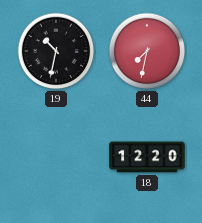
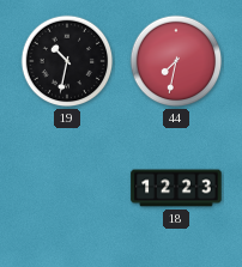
18: 12:20 -> 12:23 (176, 188)
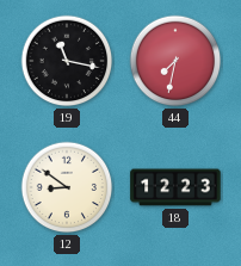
19: 10:32 -> 11:17 (67, 61)
12: none -> 8:51 (67, 187)
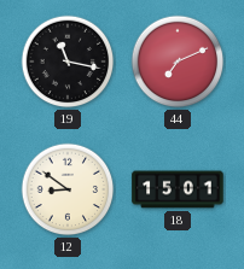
44: 7:32 -> 7:11 (178, 62)
18: 12:23 -> 15:01 (178, 189)
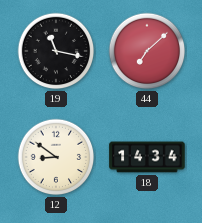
44: 7:11 -> 7:08 (147, 51)
18: 15:01 -> 14:34 (147, 157)
